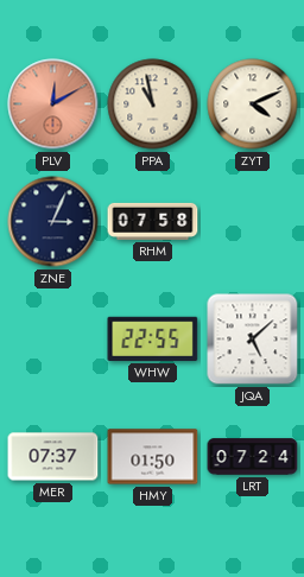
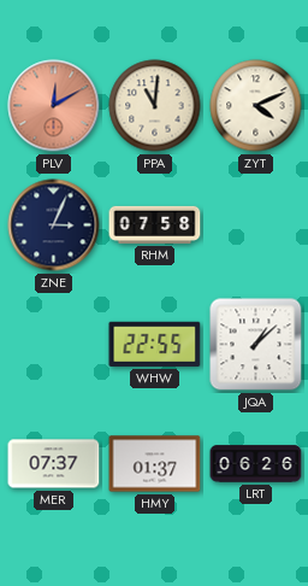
PPA: 10:58 -> 11:01 (155, 106)
JQA: 5:08 -> 1:08 (256, 345)
HMY: 01:50 -> 01:37 (155, 464)
LRT: 07:24 -> 06:26 (256, 464)
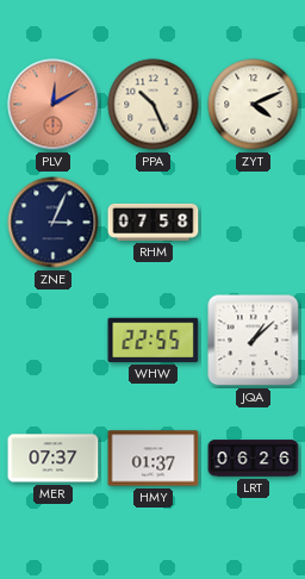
PPA: 11:01 -> 10:26 (154, 105)
